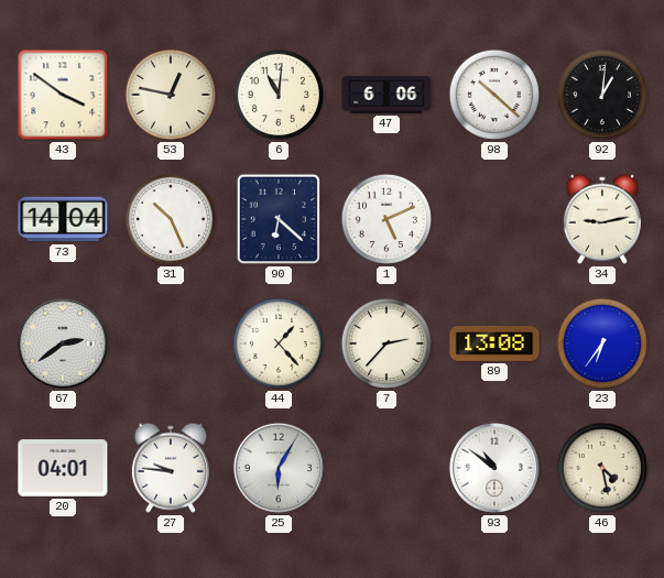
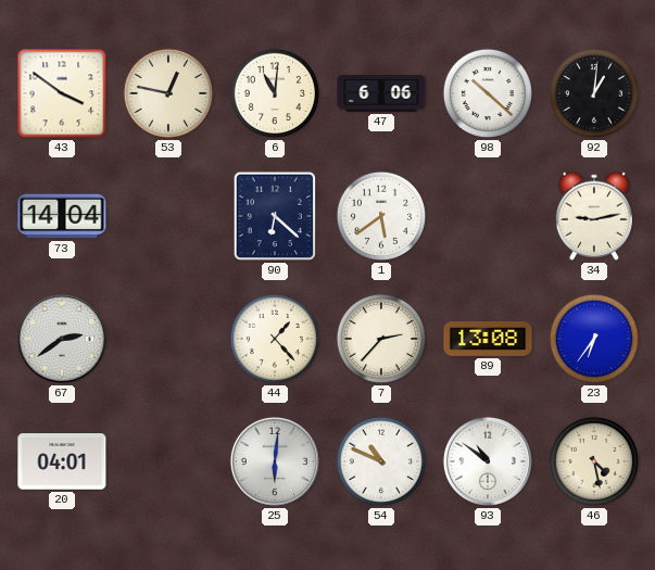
31: 10:26 -> none (171, 219)
1: 5:11 -> 5:39 (381, 216)
27: 9:46 -> none (171, 468)
25: 6:05 -> 6:01 (275, 461)
54: none -> 10:49 (381, 461)
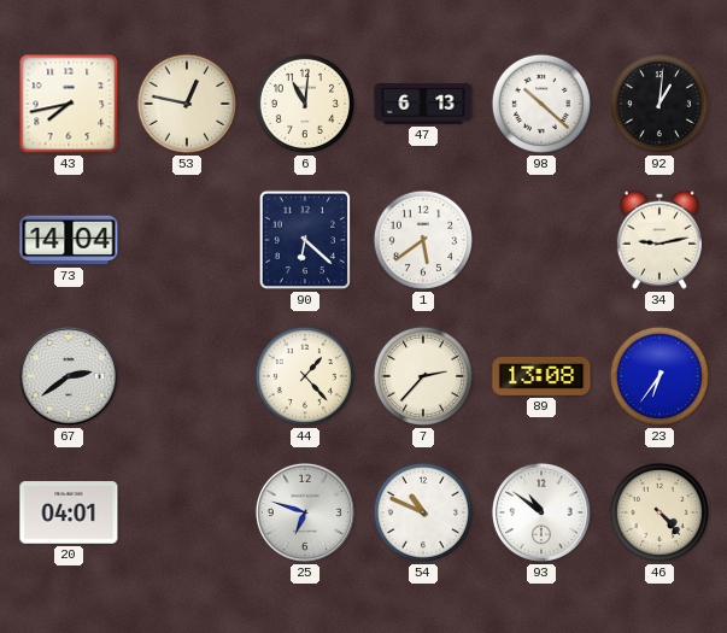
43: 3:51 -> 7:43 (69, 104)
47: 6:06 -> 6:13 (423, 105)
25: 6:01 -> 6:48 (305, 512)
46: 4:28 -> 4:23 (659, 512)
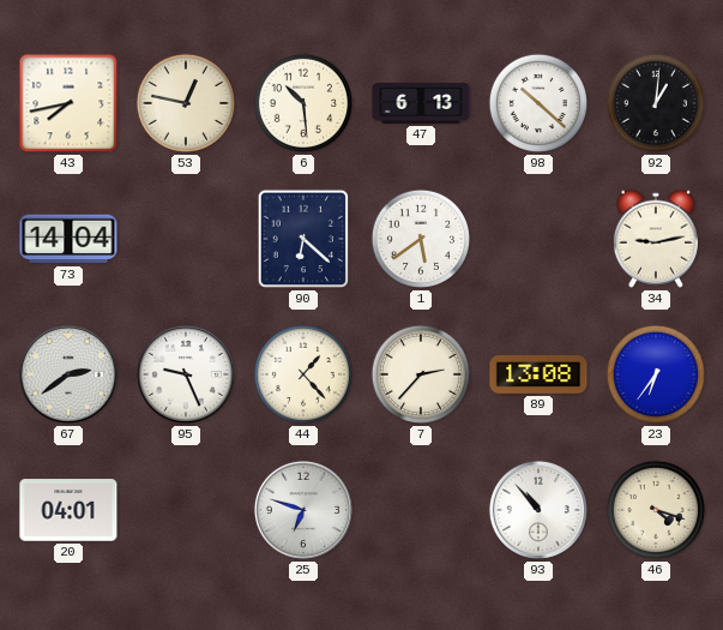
6: 11:01 -> 10:29 (303, 103)
95: none -> 9:26 (186, 374)
54: 10:49 -> none (423, 512)
93: 10:51 -> 10:53 (538, 510)
46: 4:23 -> 4:18 (656, 510)
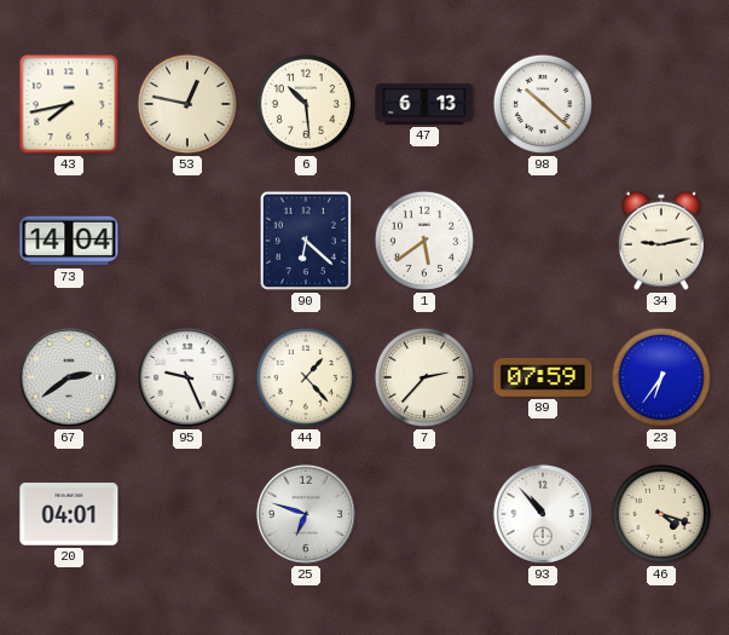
92: 1:01 -> none (656, 103)
89: 13:08 -> 07:59 (543, 377)
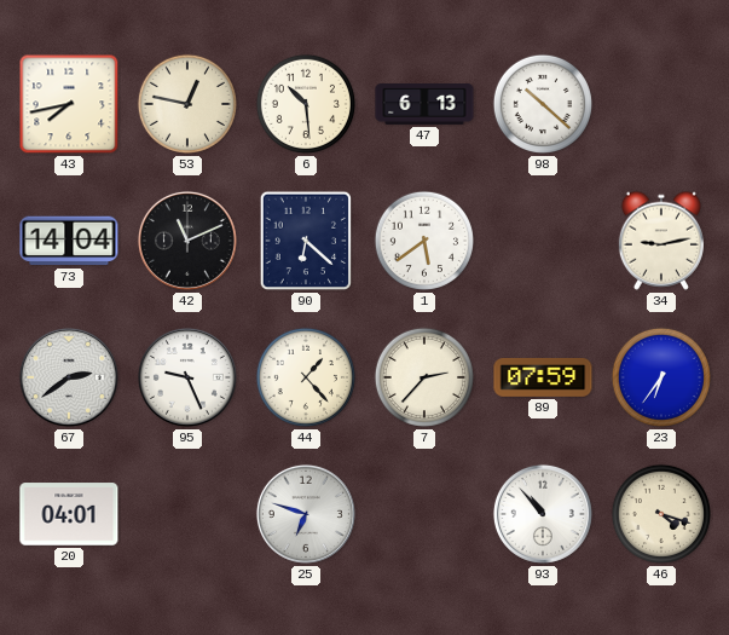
42: none -> 11:11 (187, 241)
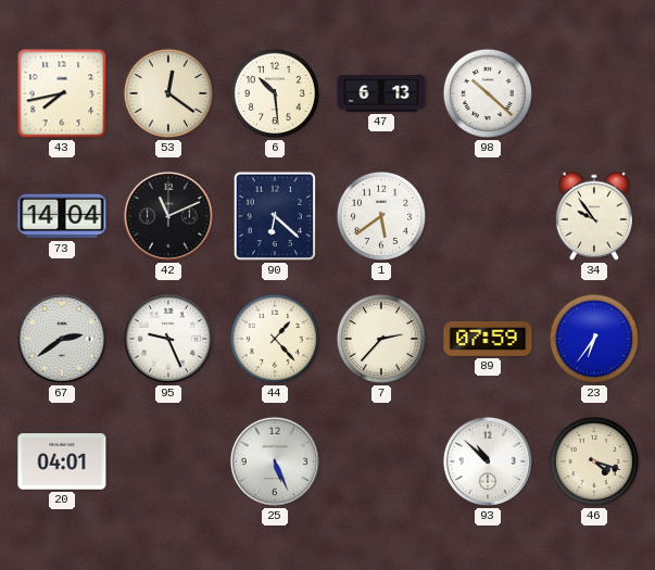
53: 12:47 -> 12:21 (168, 93)
34: 9:13 -> 9:54 (594, 216)
25: 6:48 -> 5:26 (275, 461)
93: 10:53 -> 10:52 (488, 461)
